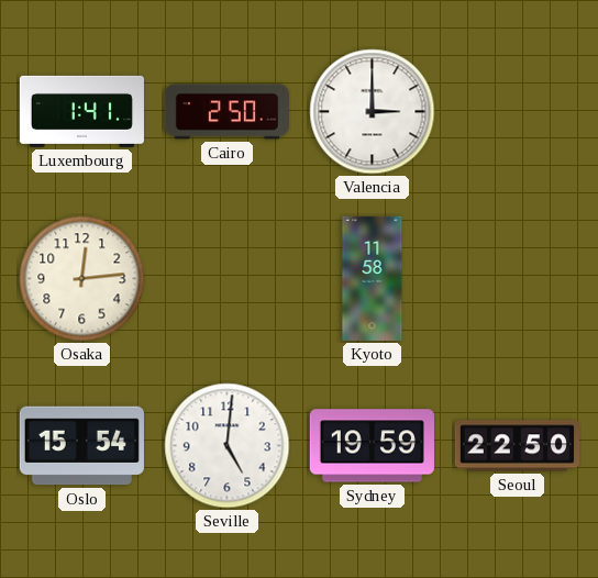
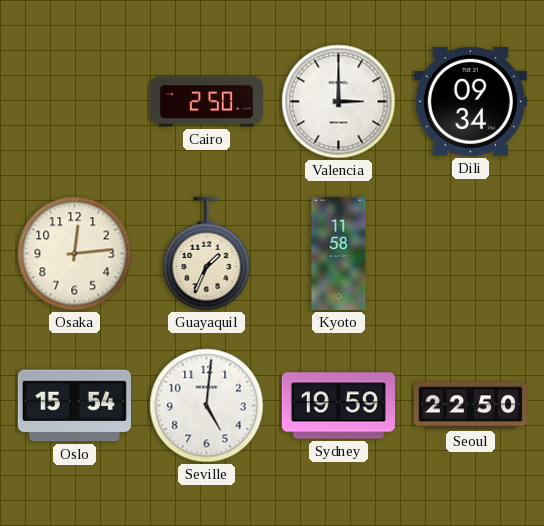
Luxembourg: 1:41 -> none (81, 111)
Dili: none -> 09:34 (470, 101)
Guayaquil: none -> 1:34 (207, 253)
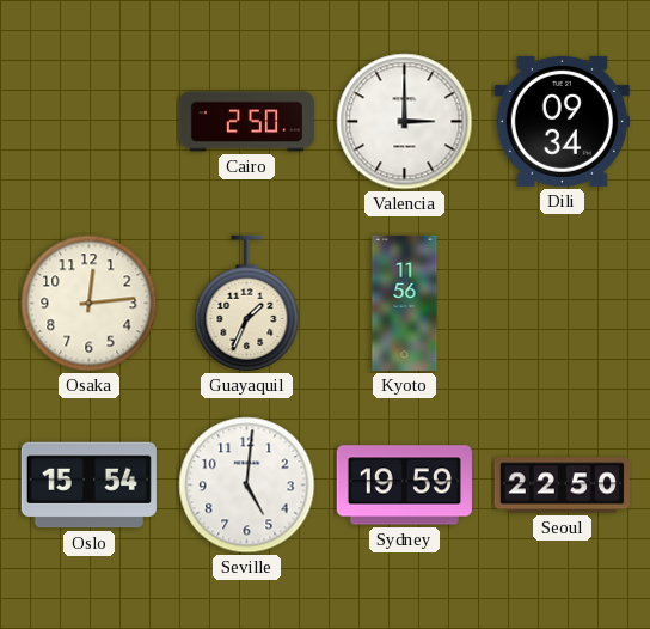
Kyoto: 11:58 -> 11:56 (405, 303)
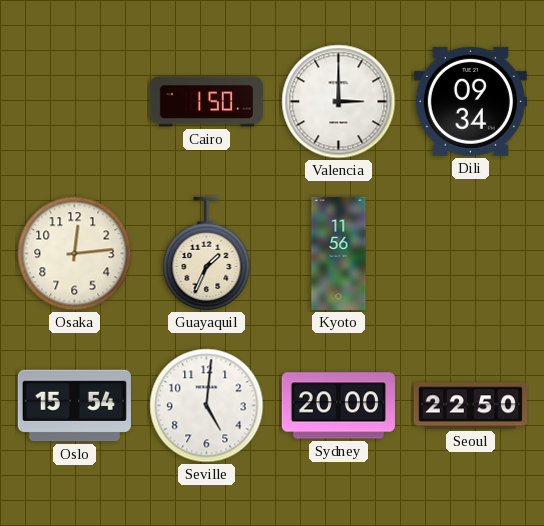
Cairo: 2:50 -> 1:50 (206, 102)
Sydney: 19:59 -> 20:00 (338, 406)
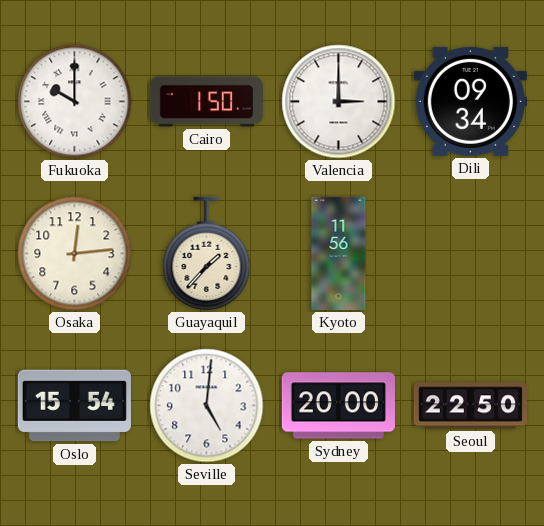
Fukuoka: none -> 10:00 (75, 102)
Guayaquil: 1:34 -> 1:37 (207, 253)
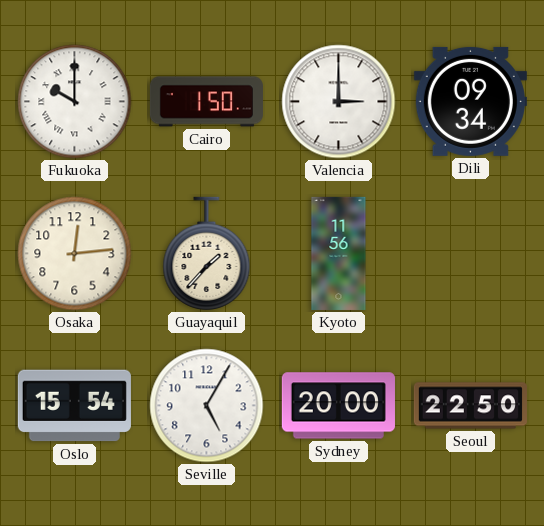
Seville: 5:01 -> 5:05 (207, 406)
